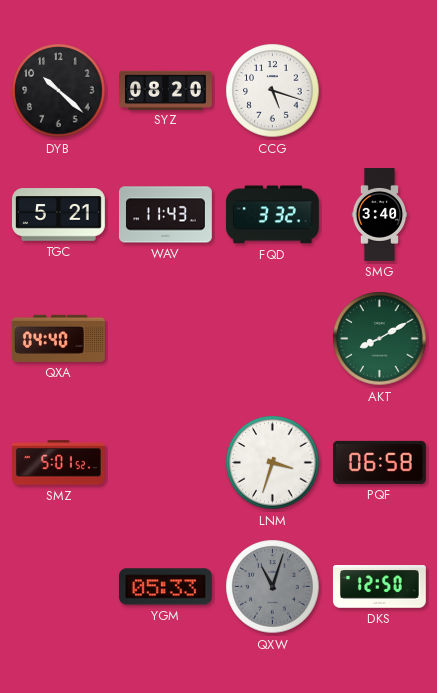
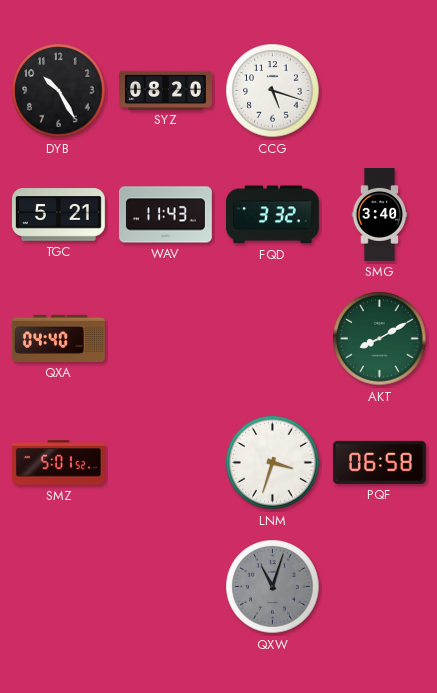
DYB: 10:22 -> 10:25 (59, 91)
YGM: 05:33 -> none (165, 587)
DKS: 12:50 -> none (379, 587)
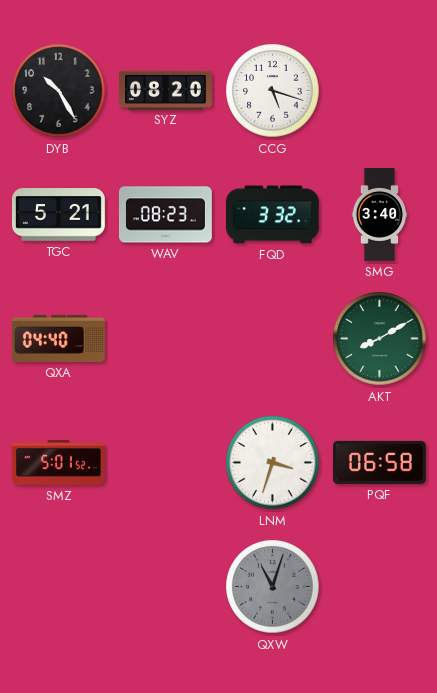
WAV: 11:43 -> 08:23 (165, 215)
